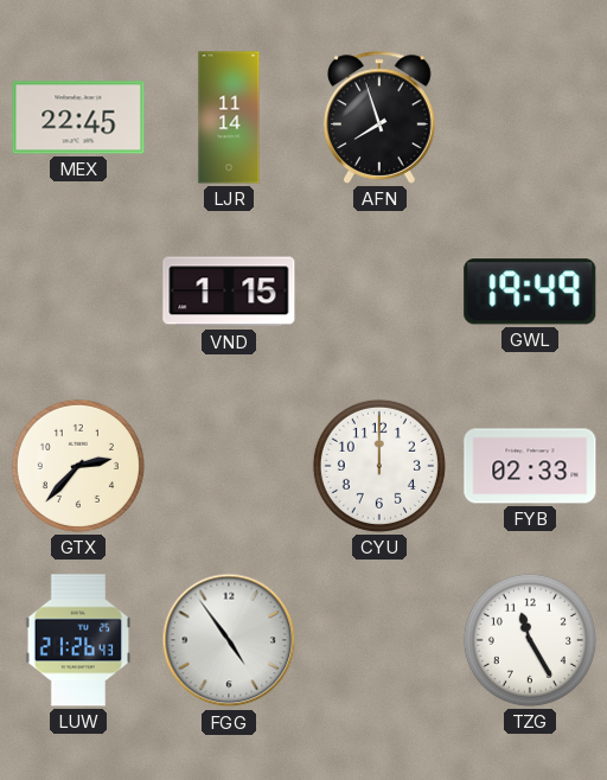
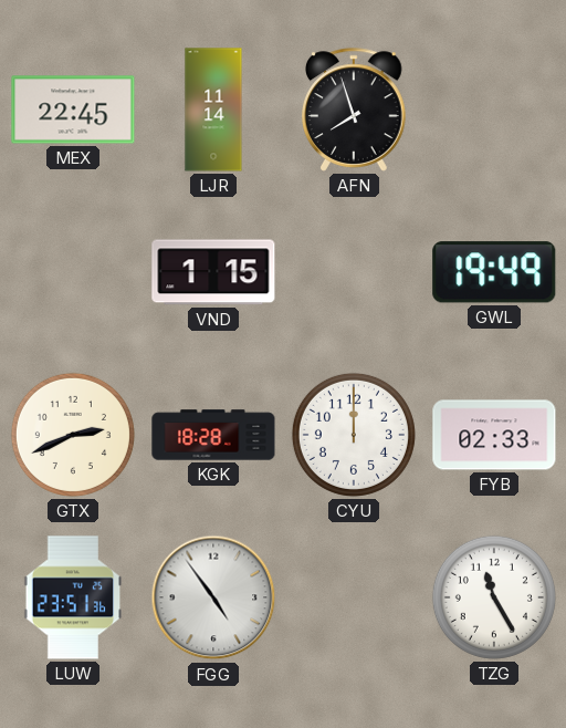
GTX: 2:37 -> 2:41 (73, 435)
KGK: none -> 18:28 (213, 435)
LUW: 21:26 -> 23:51 (73, 597)
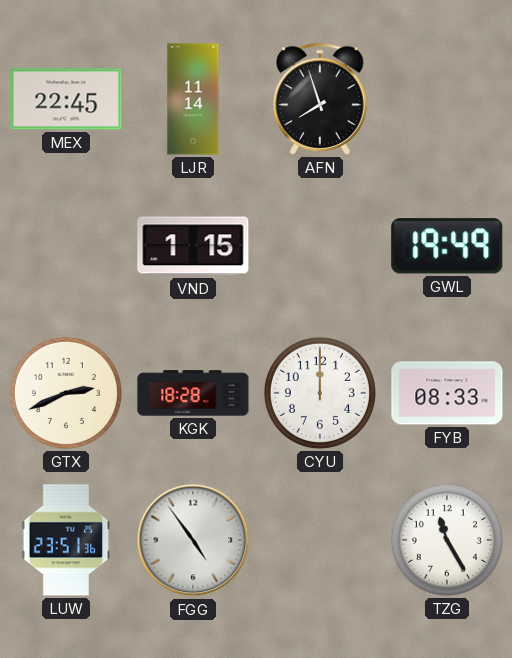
FYB: 02:33 -> 08:33 (447, 393)
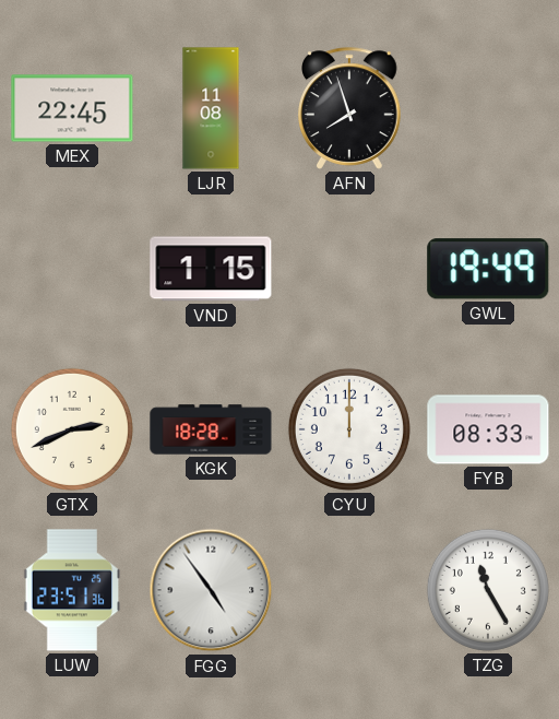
LJR: 11:14 -> 11:08 (211, 108)
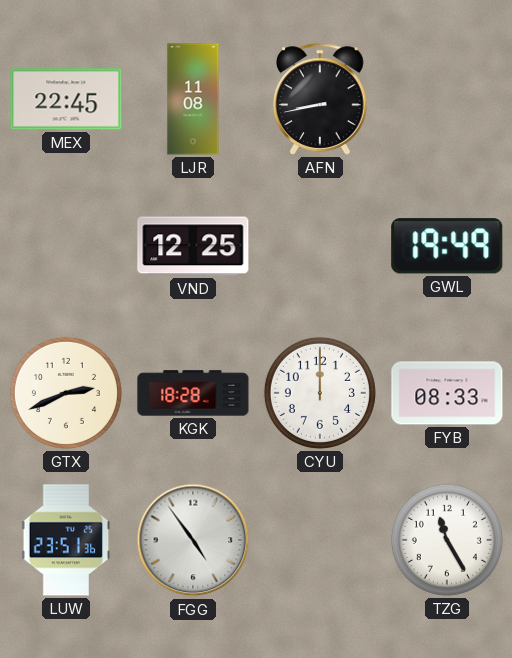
AFN: 7:57 -> 8:43 (321, 99)
VND: 1:15 -> 12:25 (193, 246)
